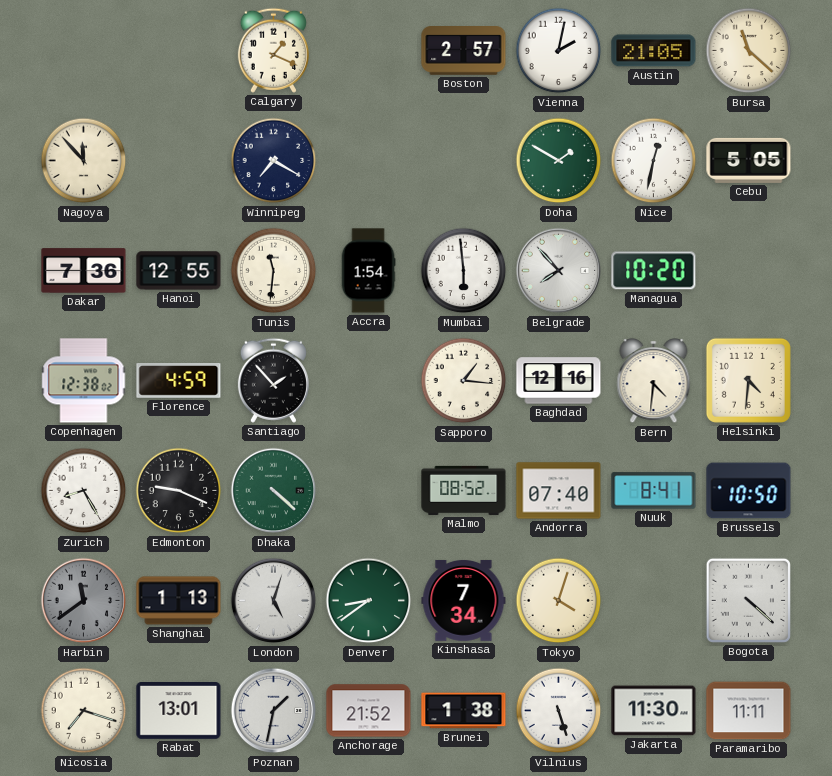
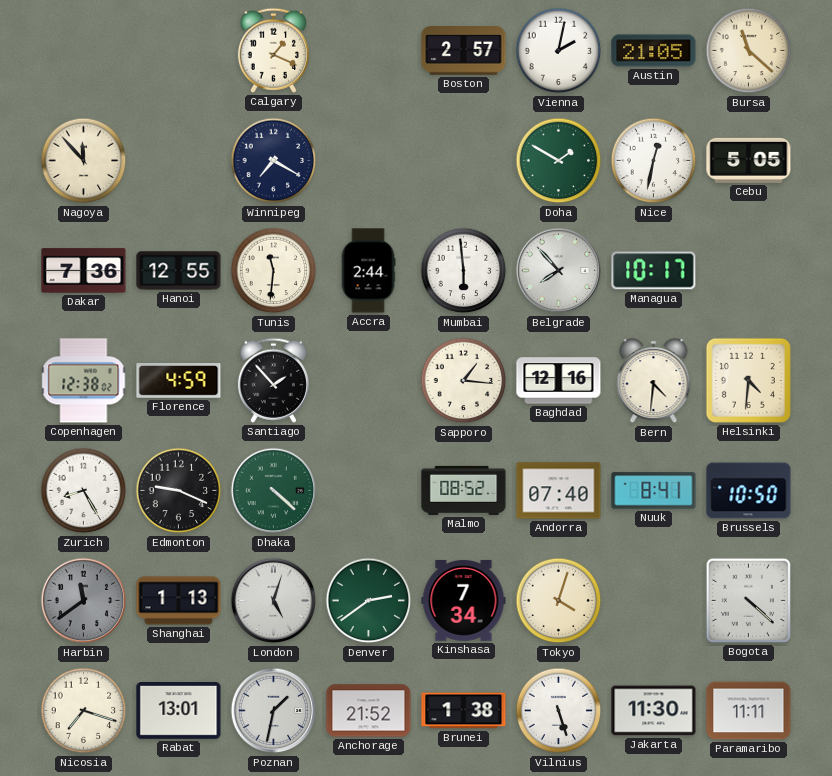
Accra: 1:54 -> 2:44 (368, 271)
Managua: 10:20 -> 10:17 (654, 271)
Denver: 8:39 -> 2:39 (369, 601)
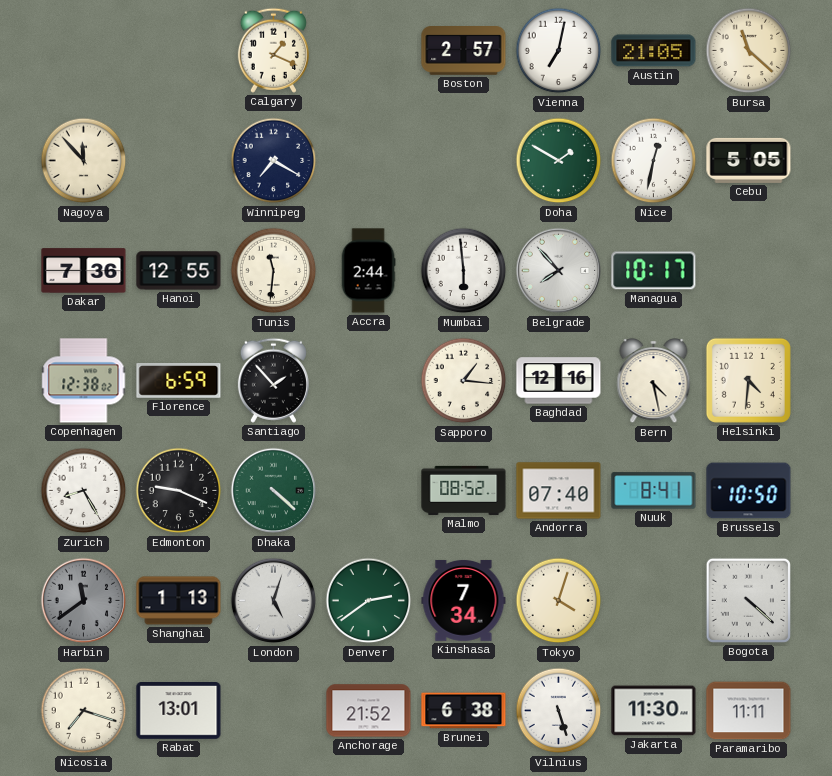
Vienna: 2:02 -> 7:02 (559, 51)
Florence: 4:59 -> 6:59 (179, 381)
Bern: 4:31 -> 4:28 (654, 382)
Poznan: 1:32 -> none (274, 711)
Brunei: 1:38 -> 6:38 (464, 711)
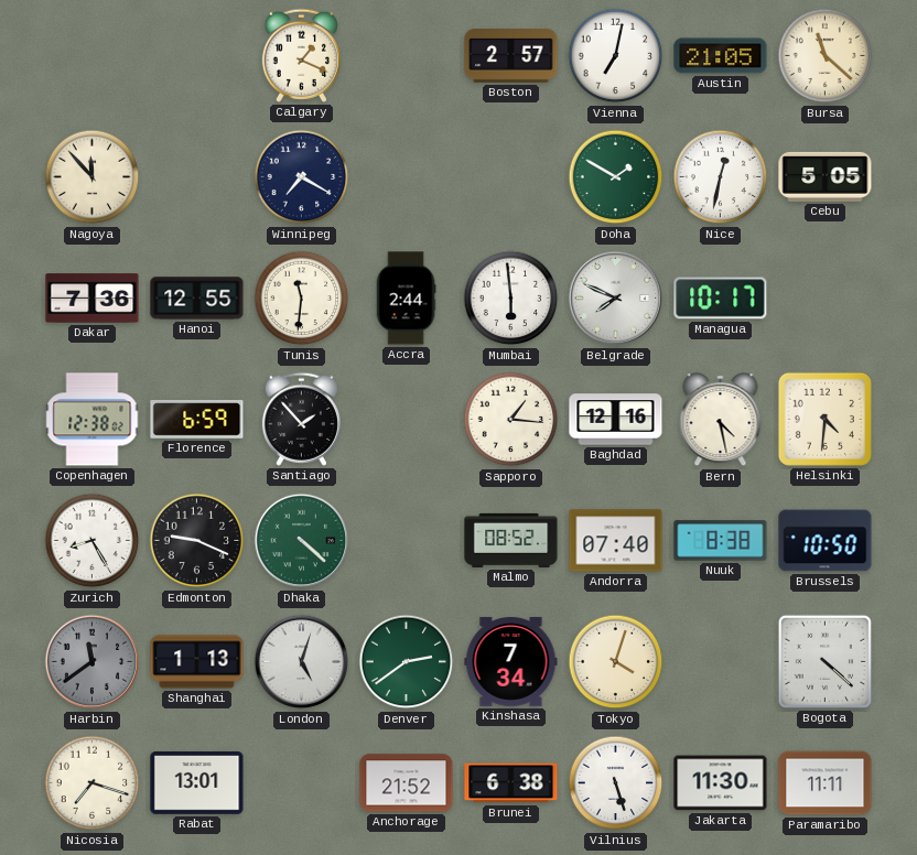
Belgrade: 7:53 -> 7:49 (616, 299)
Nuuk: 8:41 -> 8:38 (721, 541)
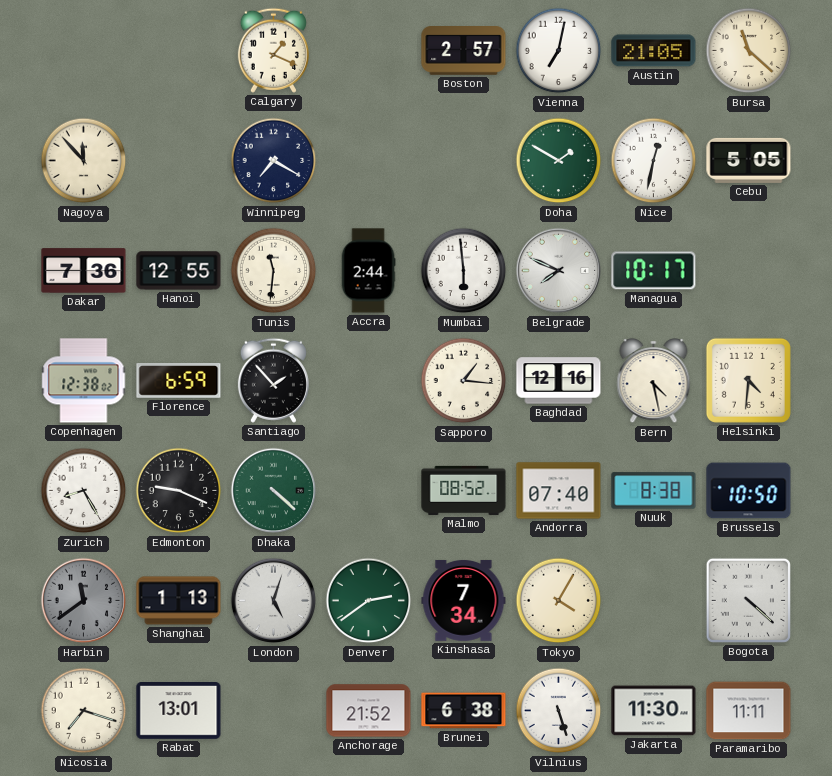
Tokyo: 4:03 -> 4:05 (559, 601)
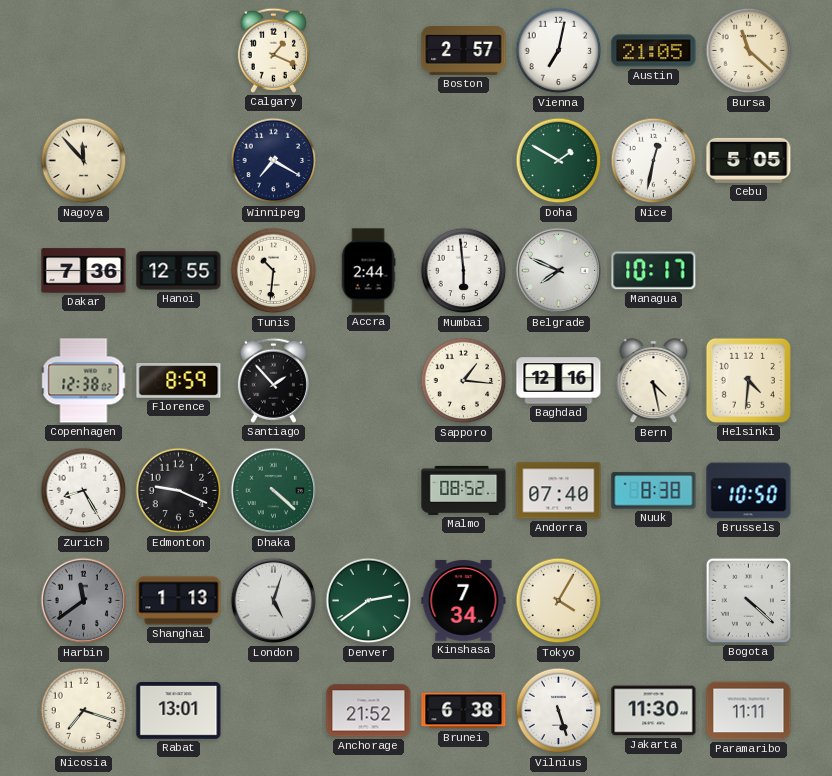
Tunis: 11:31 -> 10:31 (274, 271)
Florence: 6:59 -> 8:59 (179, 381)
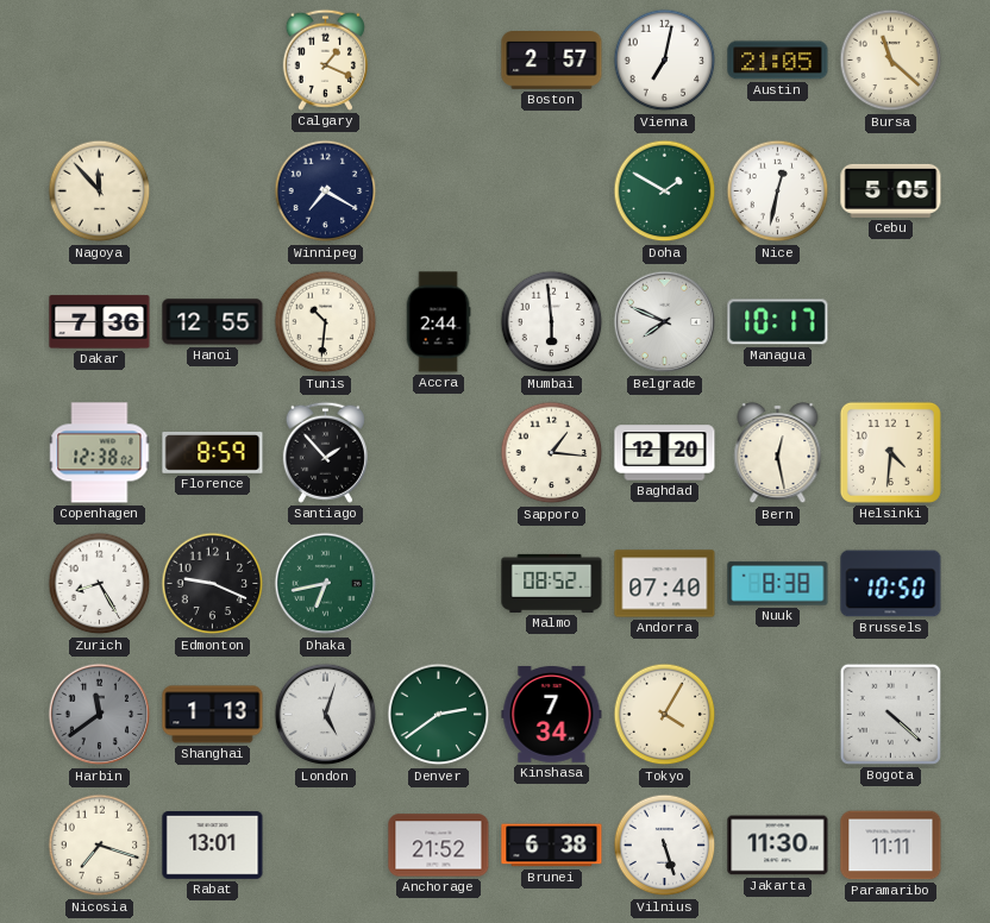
Baghdad: 12:16 -> 12:20 (665, 453)
Bern: 4:28 -> 12:28 (778, 454)
Dhaka: 4:22 -> 6:43 (326, 584)
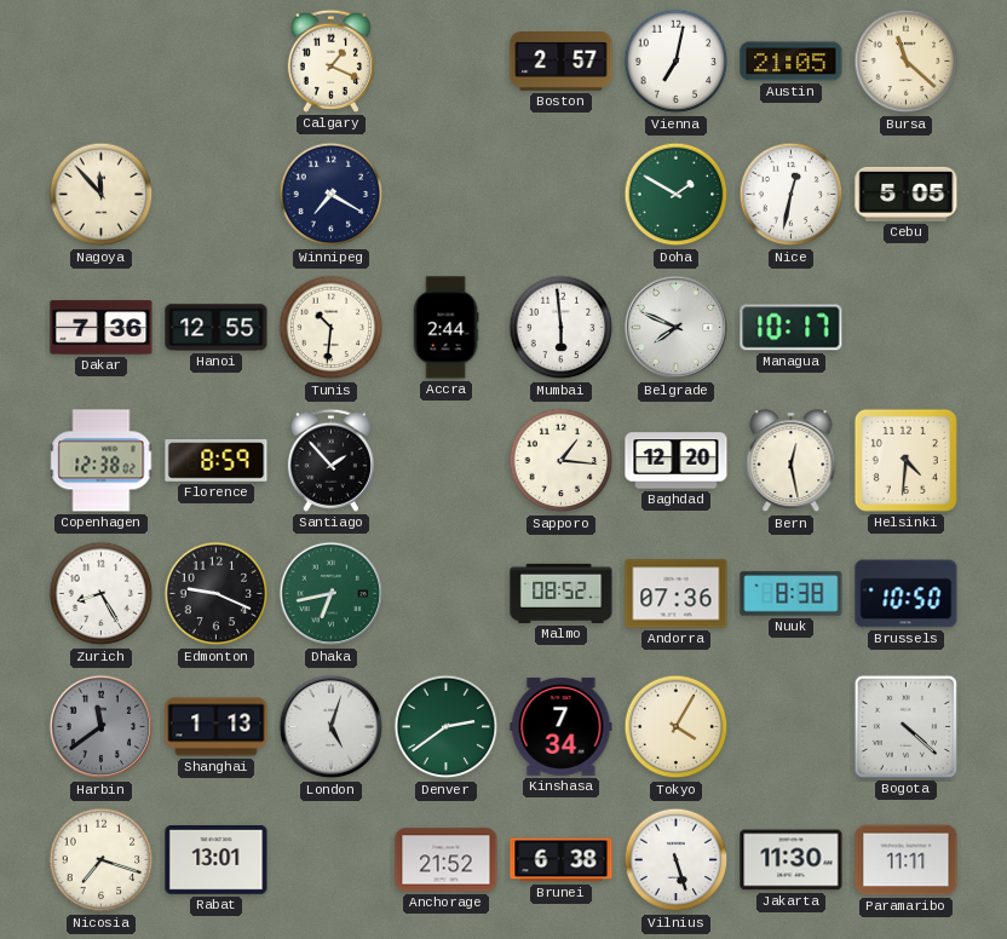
Andorra: 07:40 -> 07:36 (677, 594)
